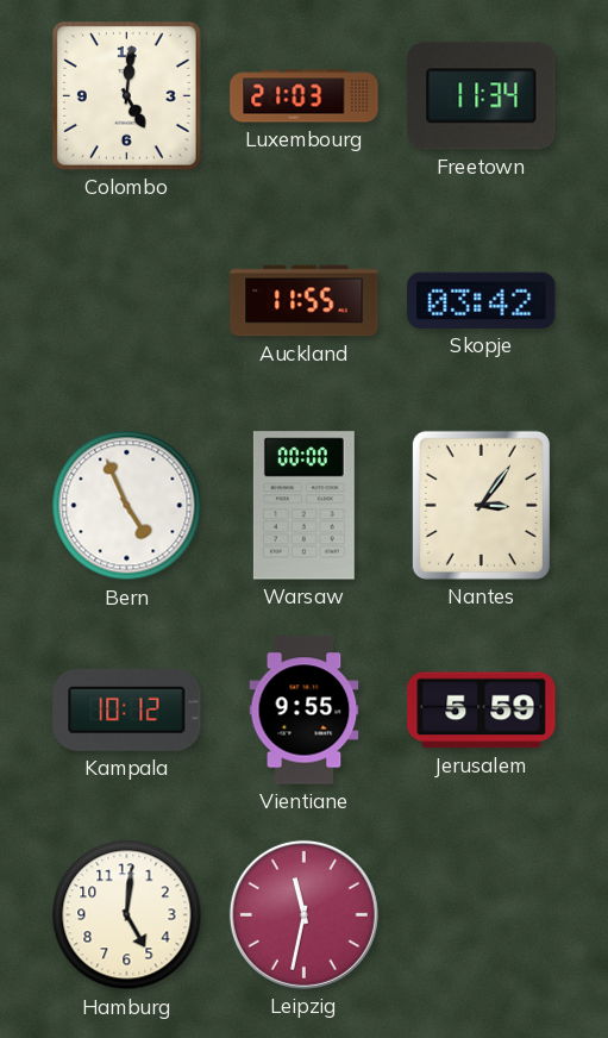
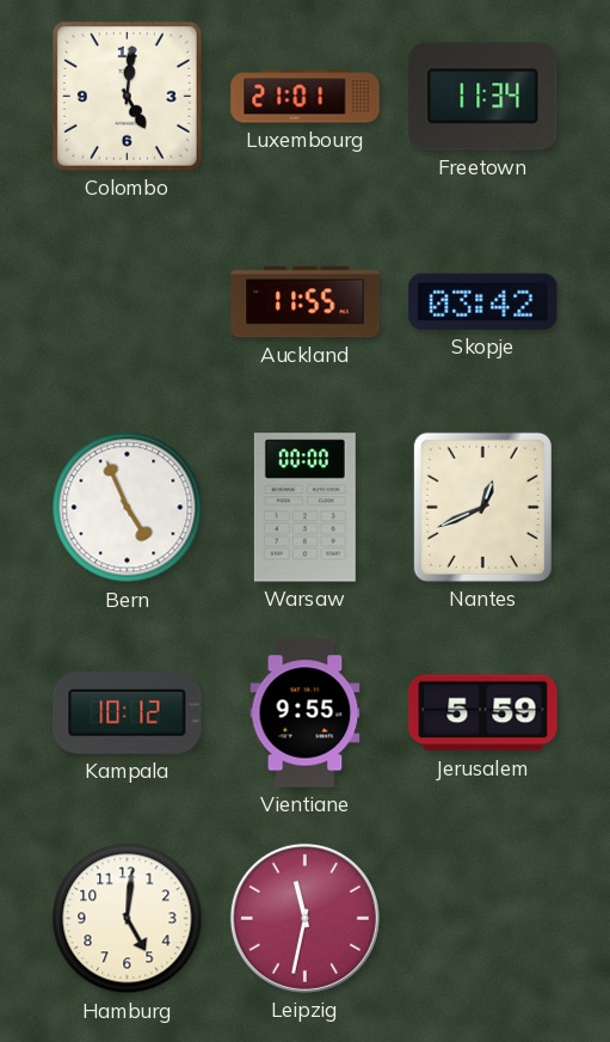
Luxembourg: 21:03 -> 21:01 (306, 97)
Nantes: 3:06 -> 12:41 (482, 507)
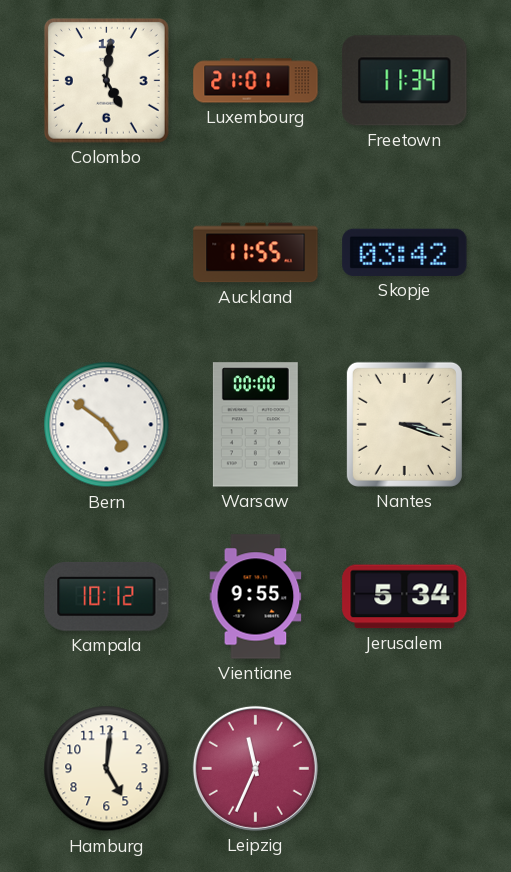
Bern: 4:56 -> 4:51 (107, 425)
Nantes: 12:41 -> 3:18 (404, 424)
Jerusalem: 5:59 -> 5:34 (405, 597)
Leipzig: 11:32 -> 11:34 (255, 768)
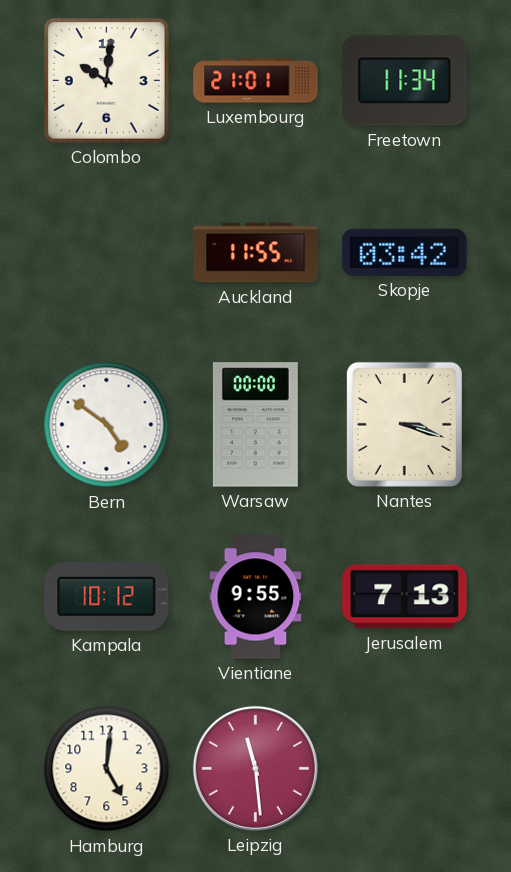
Colombo: 5:01 -> 10:01 (106, 80)
Jerusalem: 5:34 -> 7:13 (405, 597)
Leipzig: 11:34 -> 11:29 (255, 768)
